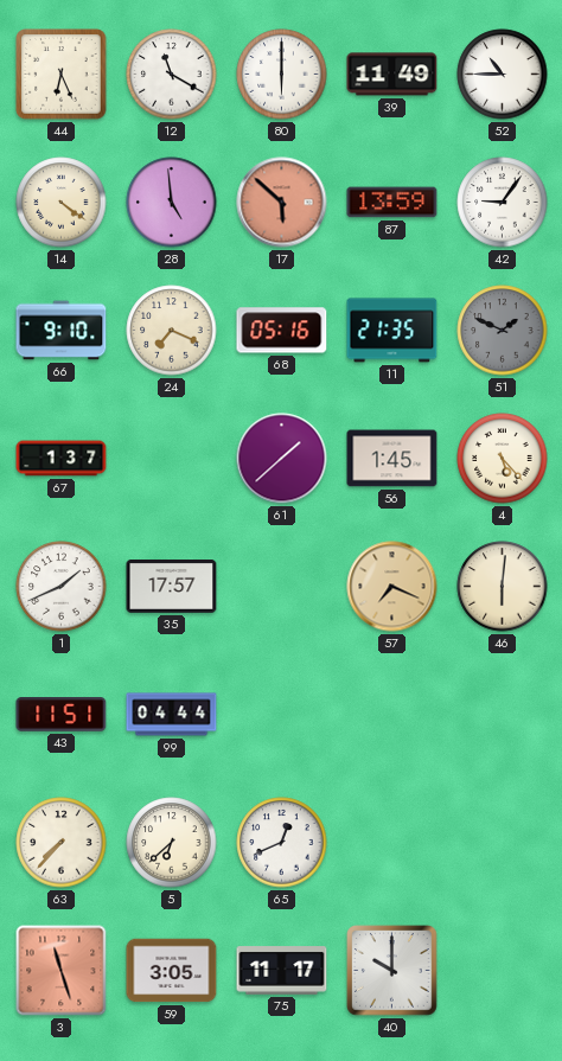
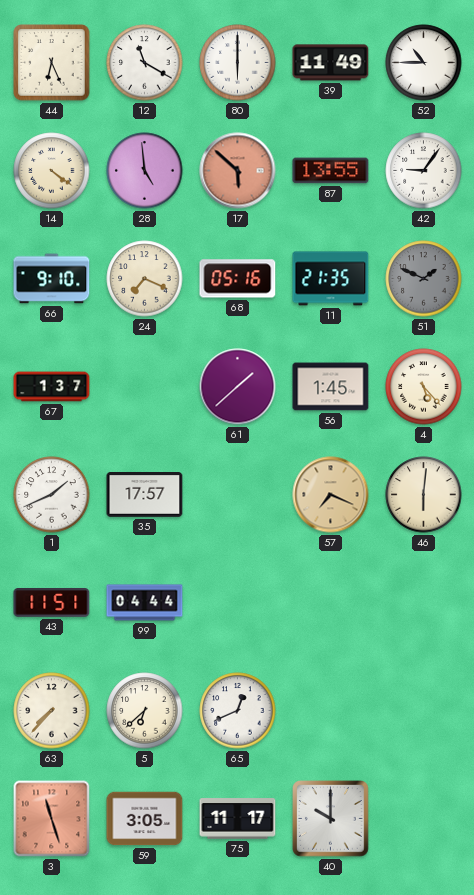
87: 13:59 -> 13:55 (331, 171)
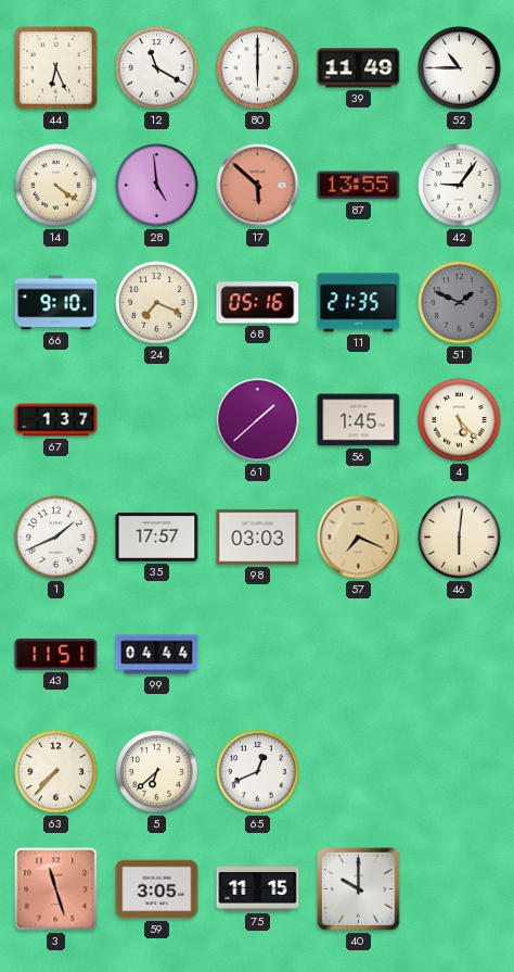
98: none -> 03:03 (258, 538)
75: 11:17 -> 11:15 (258, 889)
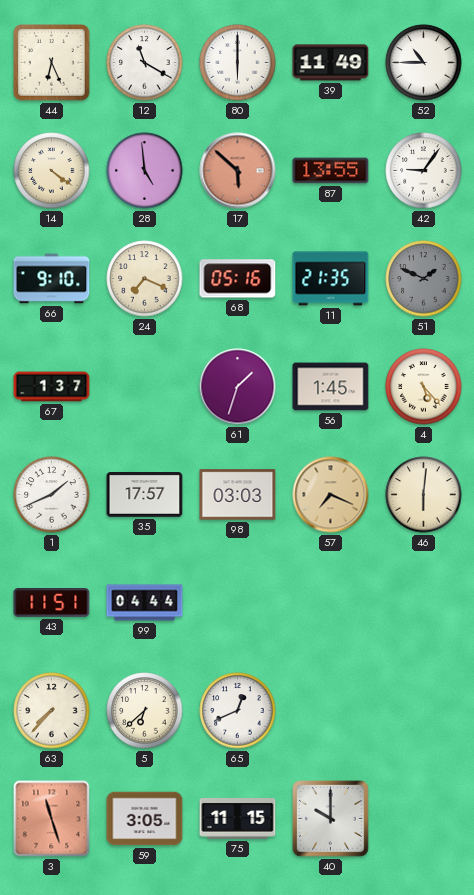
61: 1:38 -> 1:33 (238, 387)
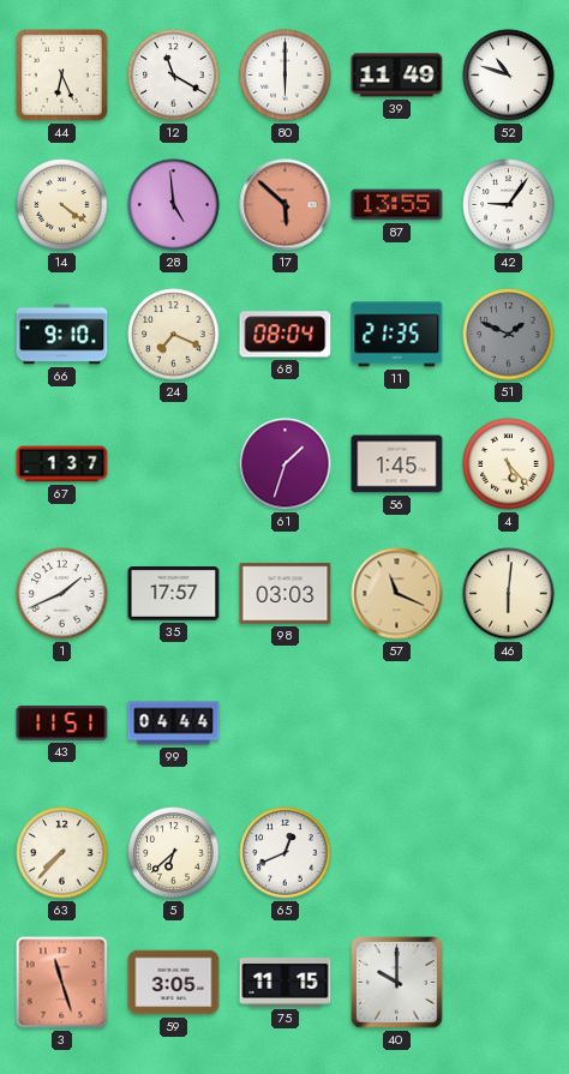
52: 10:45 -> 10:48 (509, 76)
68: 05:16 -> 08:04 (286, 335)
57: 7:19 -> 11:19 (397, 594)
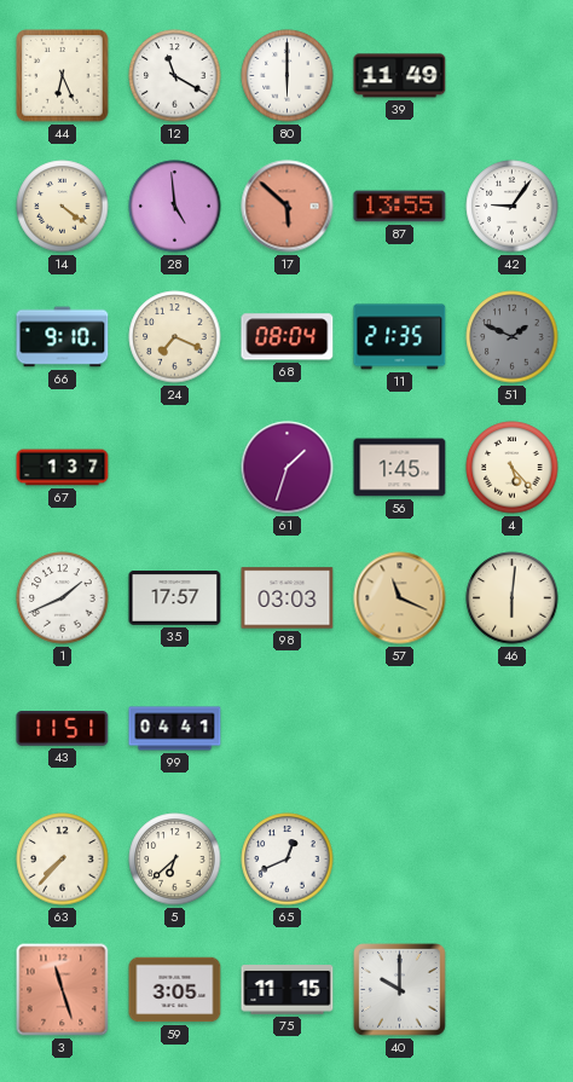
52: 10:48 -> none (509, 76)
99: 04:44 -> 04:41 (175, 729)
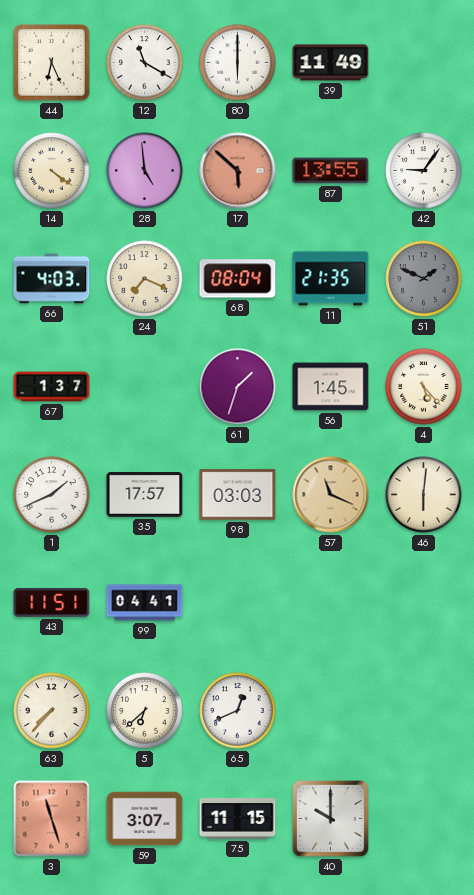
66: 9:10 -> 4:03 (52, 279)
59: 3:05 -> 3:07 (145, 819)
